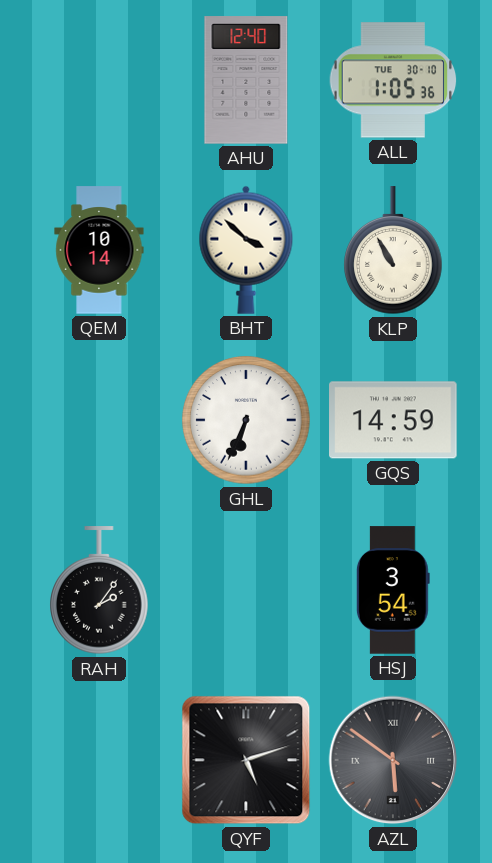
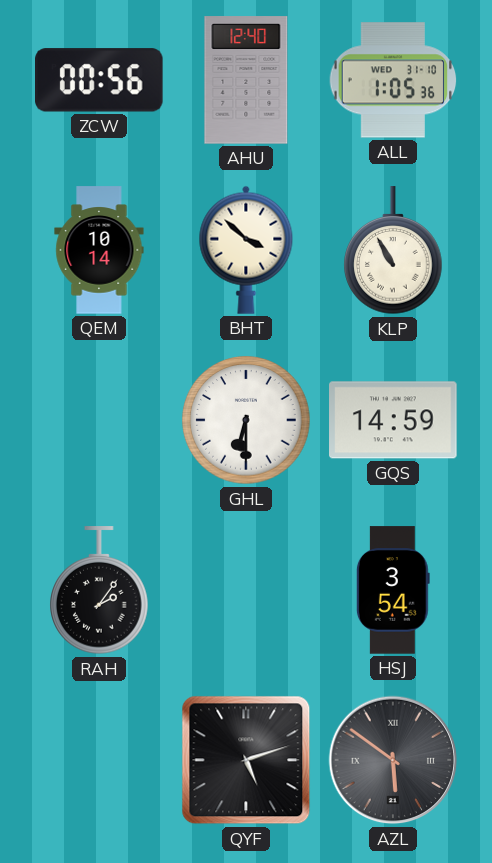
ZCW: none -> 00:56 (100, 80)
ALL date: TUE 30-10 -> WED 31-10 (393, 80)
GHL: 6:34 -> 6:30 (246, 420)
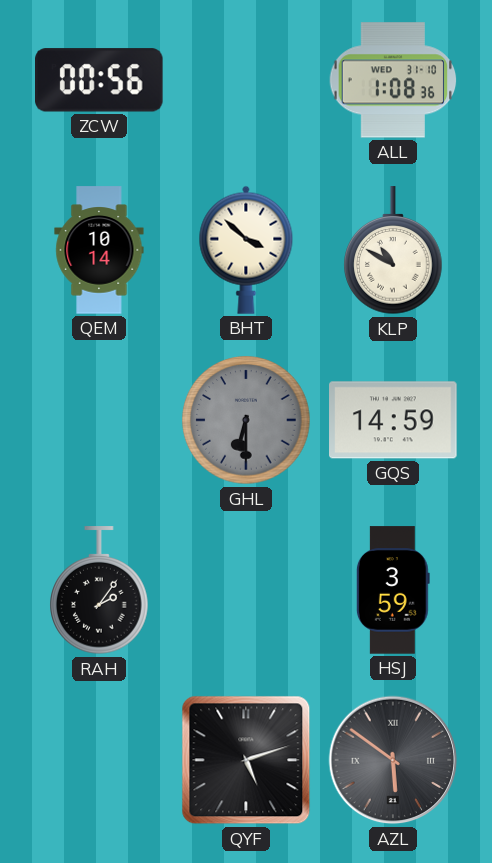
AHU: 12:40 -> none (246, 80)
ALL: 1:05 -> 1:08 (393, 80)
KLP: 10:55 -> 10:50 (393, 251)
GHL dial: white -> grey (246, 420)
HSJ: 3:54 -> 3:59 (393, 590)
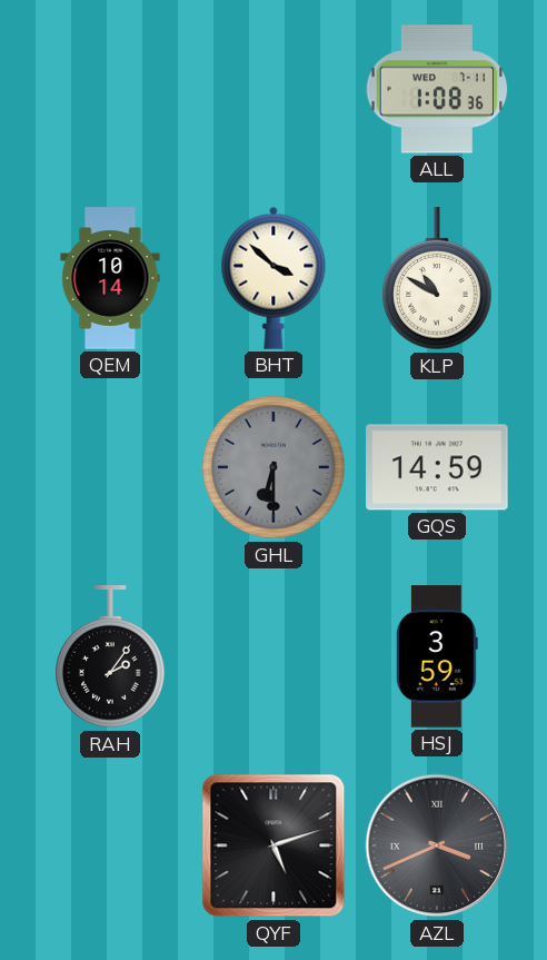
ZCW: 00:56 -> none (100, 80)
ALL date: WED 31-10 -> WED 7-11 (437, 89)
AZL: 5:51 -> 3:41 (437, 845)
